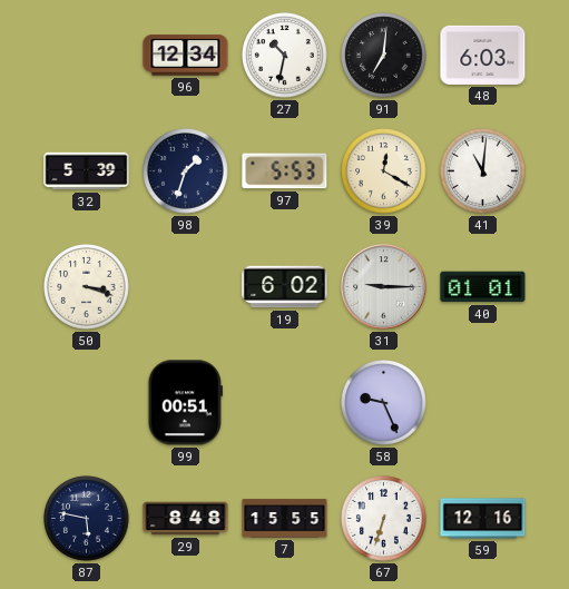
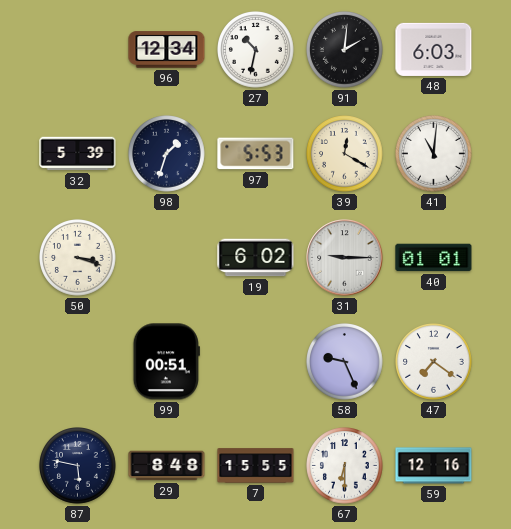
91: 7:01 -> 2:01 (345, 50)
47: none -> 7:21 (434, 362)
67: 6:33 -> 6:30 (345, 466)
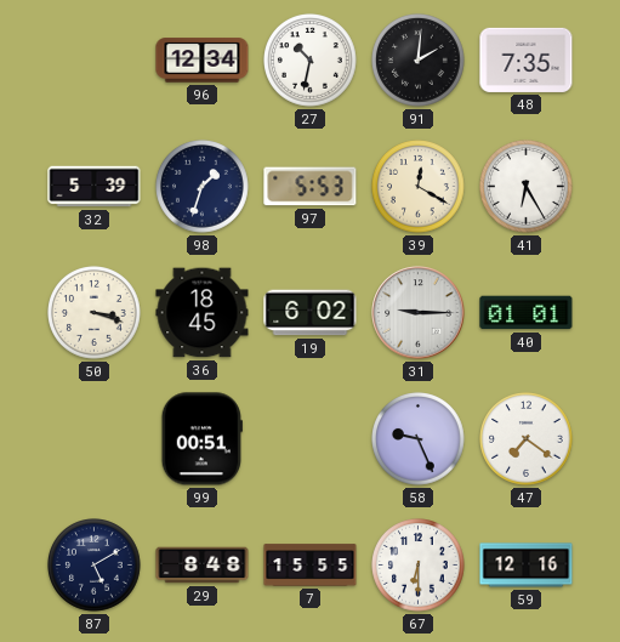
48: 6:03 -> 7:35 (527, 59)
41: 11:01 -> 6:25 (527, 187)
36: none -> 18:45 (203, 313)
87: 5:47 -> 5:10 (95, 566)
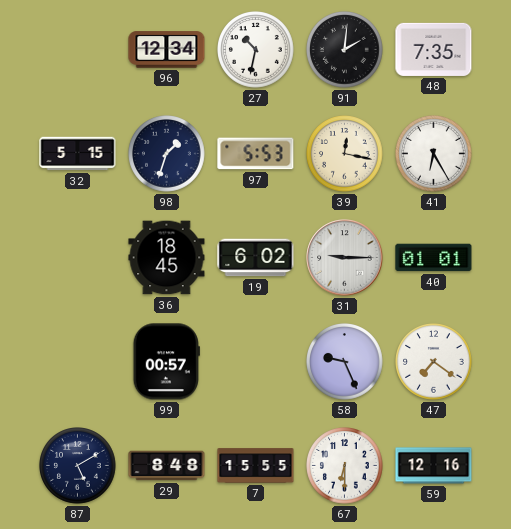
32: 5:39 -> 5:15 (78, 154)
39: 12:20 -> 12:17 (345, 154)
50: 3:18 -> none (95, 313)
99: 00:51 -> 00:57 (166, 362)
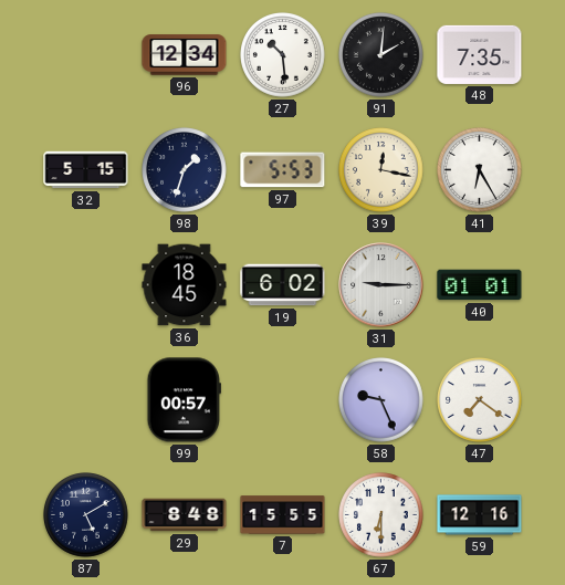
27: 10:32 -> 10:29 (283, 55)
